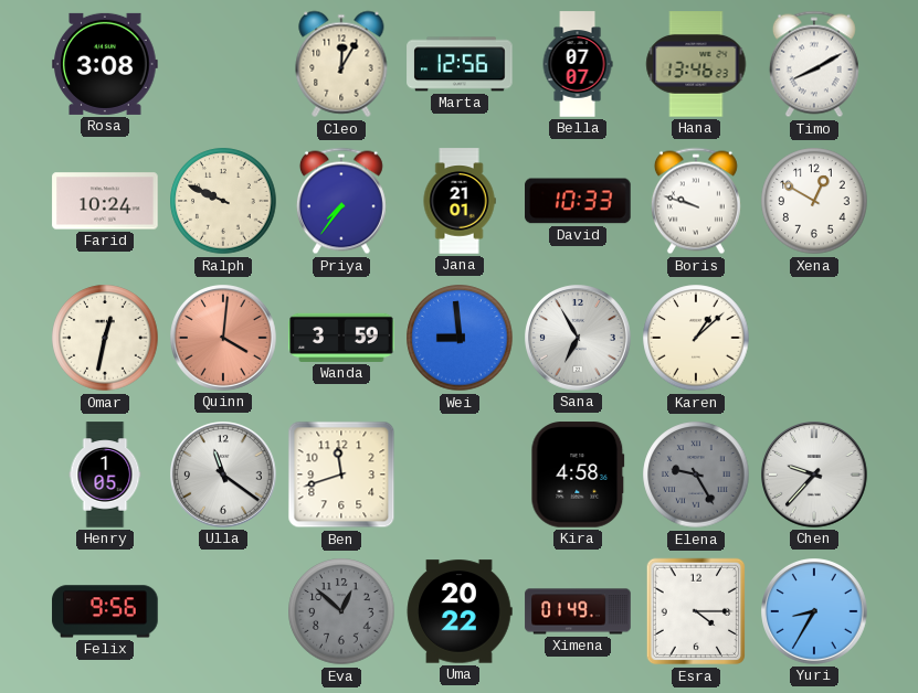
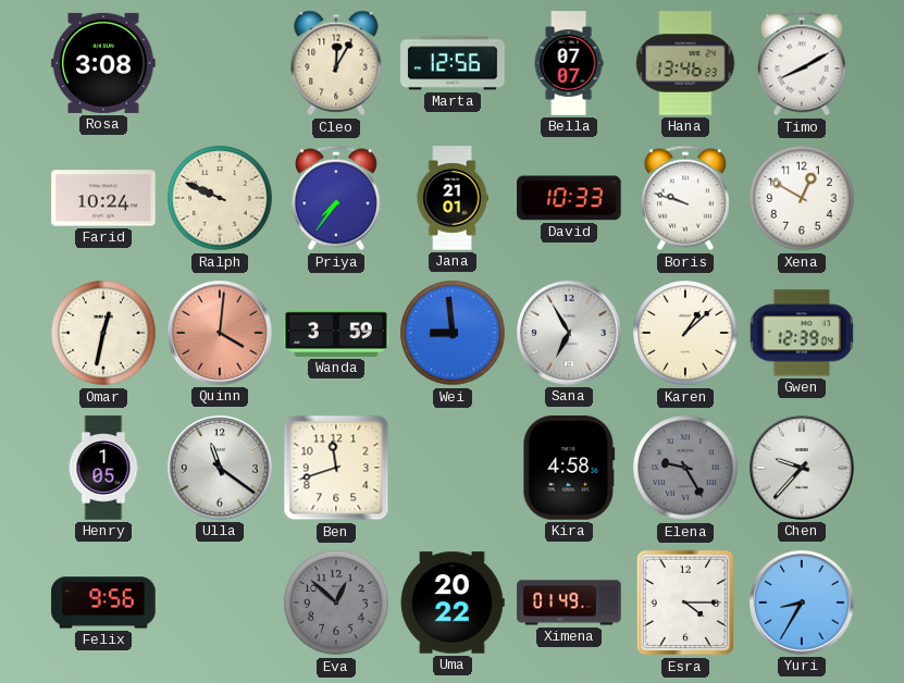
Gwen: none -> 12:39 (802, 333)
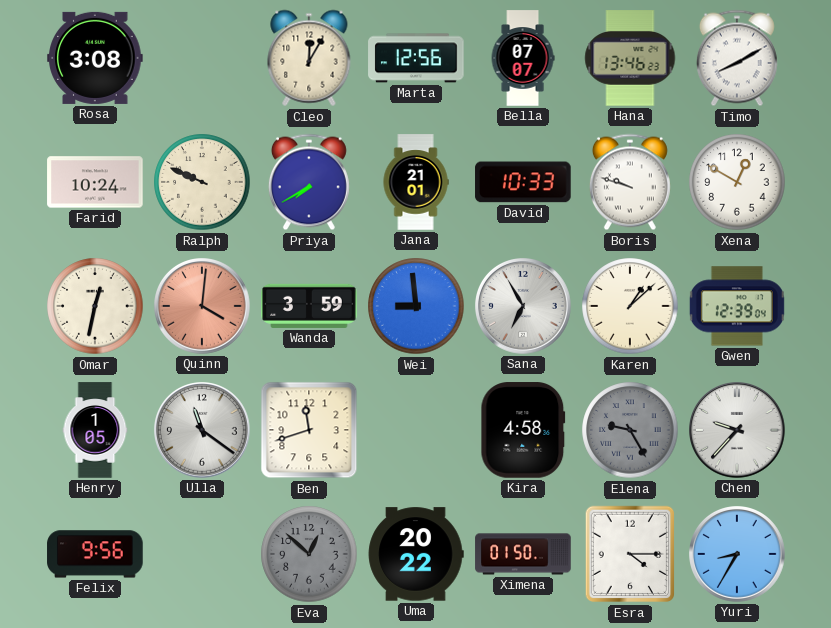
Priya: 7:36 -> 7:40 (309, 182)
Ximena: 01:49 -> 01:50 (523, 554)
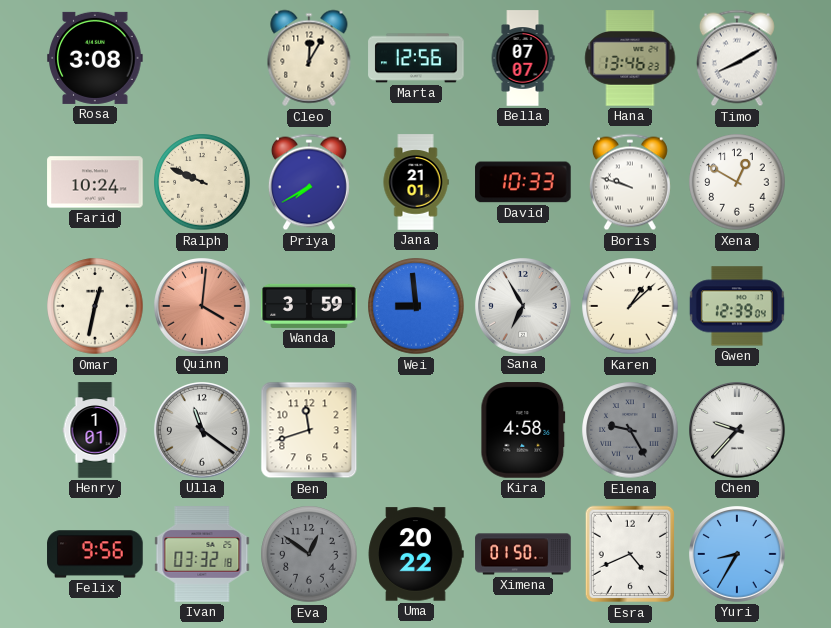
Henry: 1:05 -> 1:01 (95, 430)
Ivan: none -> 03:32 (202, 554)
Eva: 12:52 -> 12:51 (309, 554)
Esra: 4:15 -> 4:41 (629, 554)
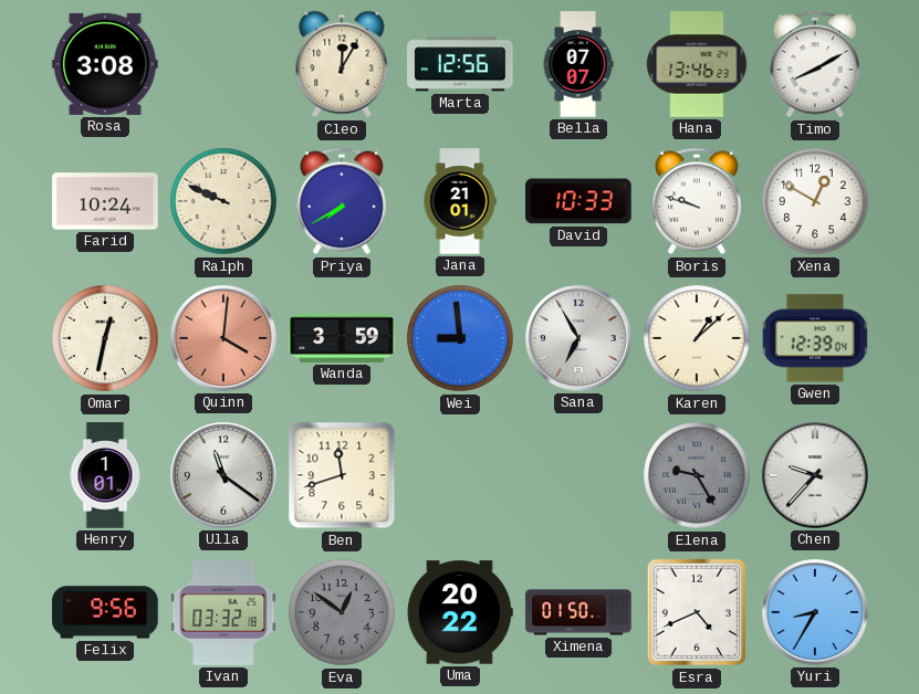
Kira: 4:58 -> none (523, 430)
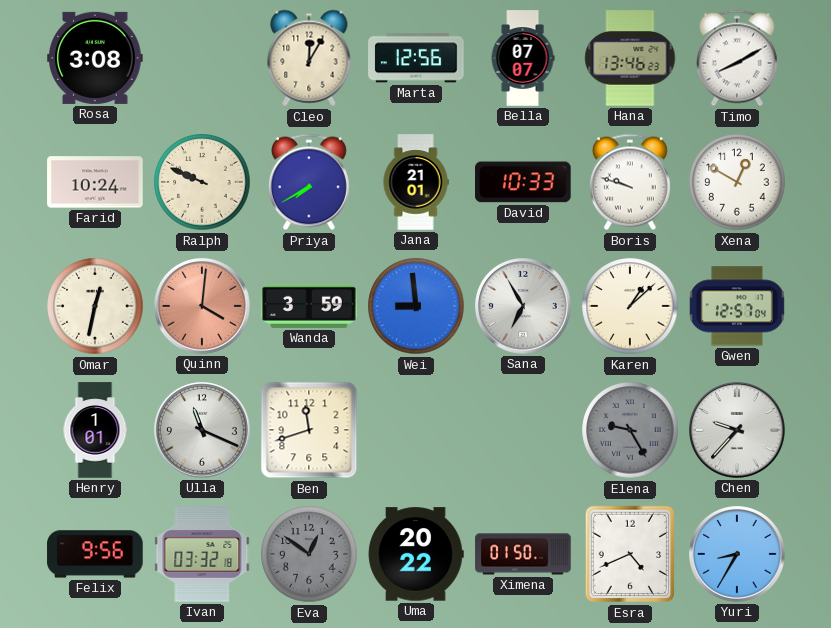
Gwen: 12:39 -> 12:57 (737, 306)
Ulla: 11:21 -> 11:19 (203, 431)
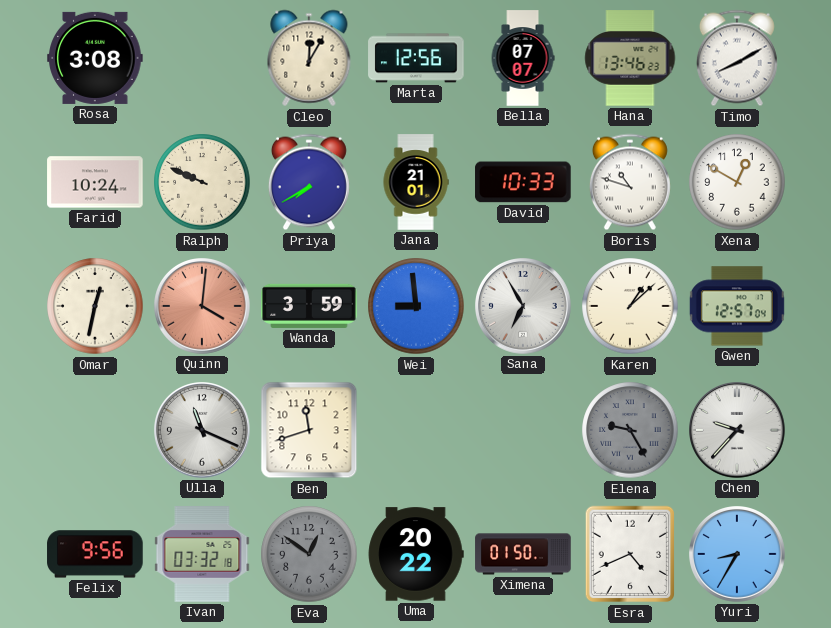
Boris: 9:48 -> 10:48 (630, 182)
Henry: 1:01 -> none (95, 430)
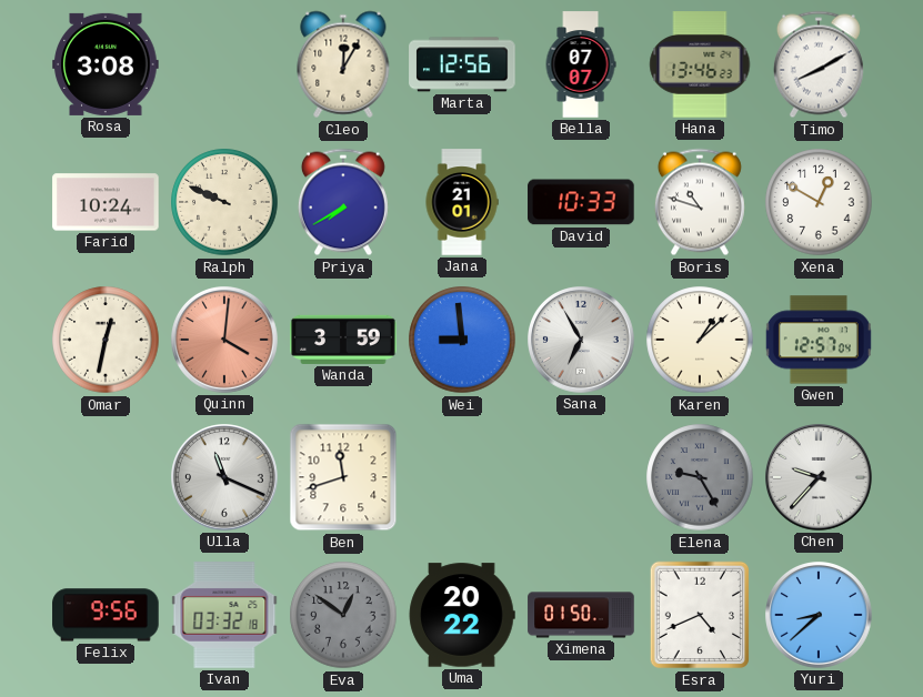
Yuri: 8:35 -> 8:38 (820, 616)
